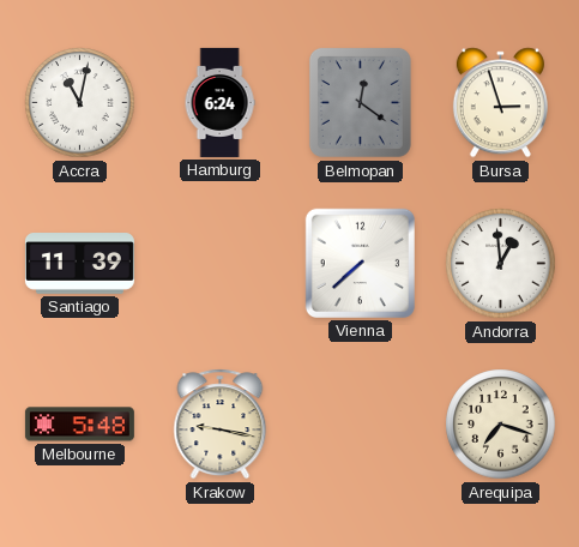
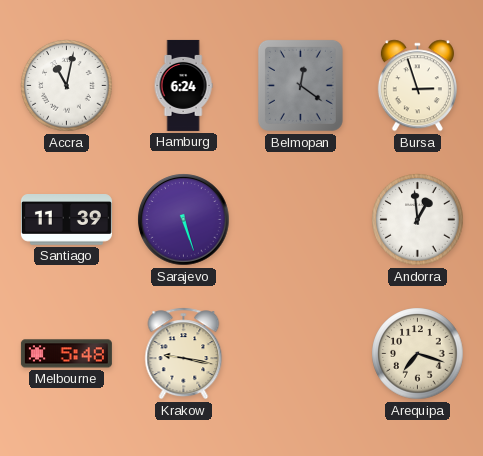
Sarajevo: none -> 5:27 (184, 220)
Vienna: 7:38 -> none (360, 263)
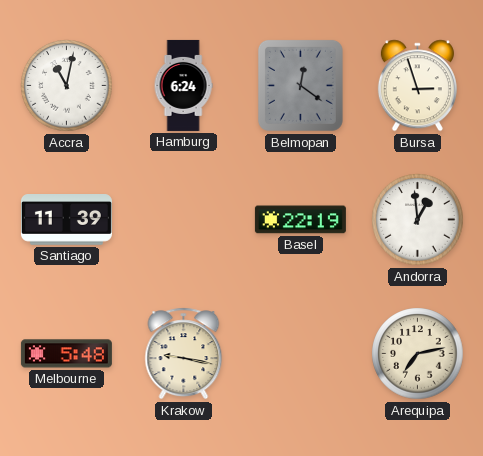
Sarajevo: 5:27 -> none (184, 220)
Basel: none -> 22:19 (300, 220)
Arequipa: 7:18 -> 7:13 (418, 354)
